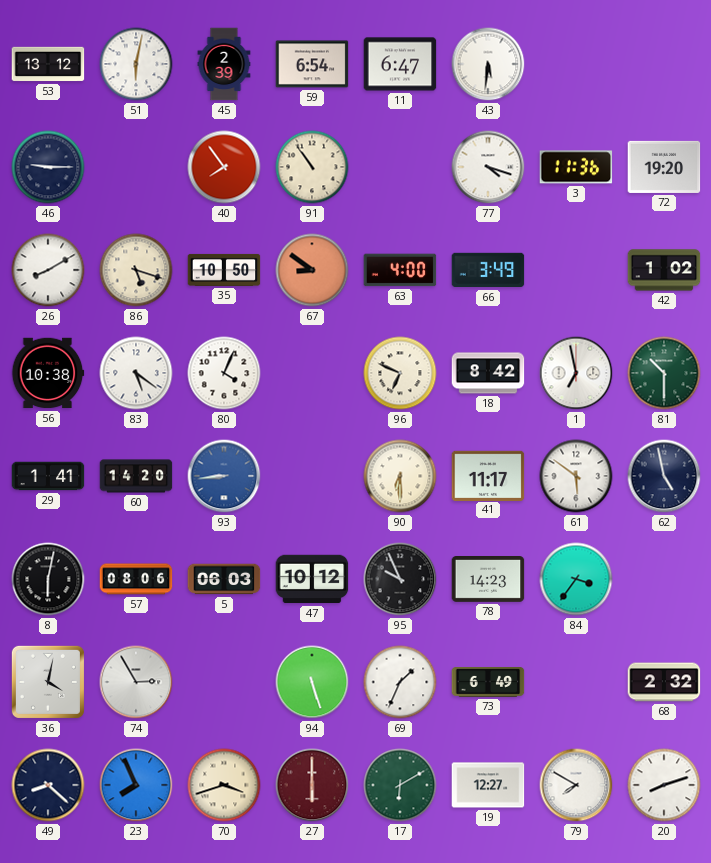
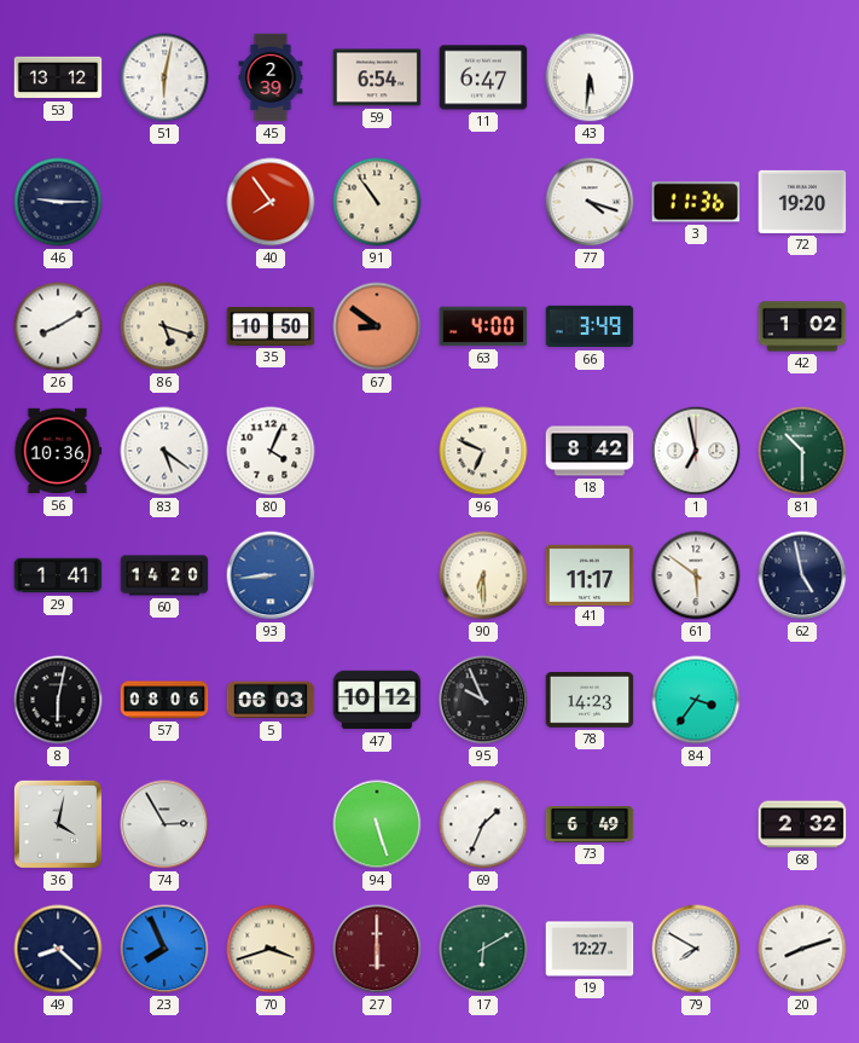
56: 10:38 -> 10:36 (58, 451)
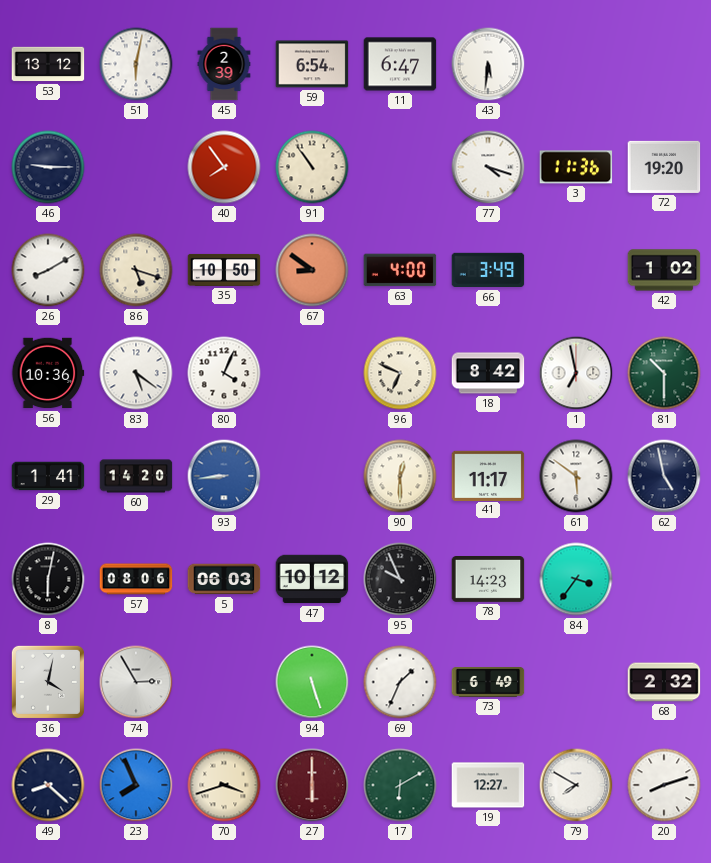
90: 6:30 -> 12:30 (400, 476)
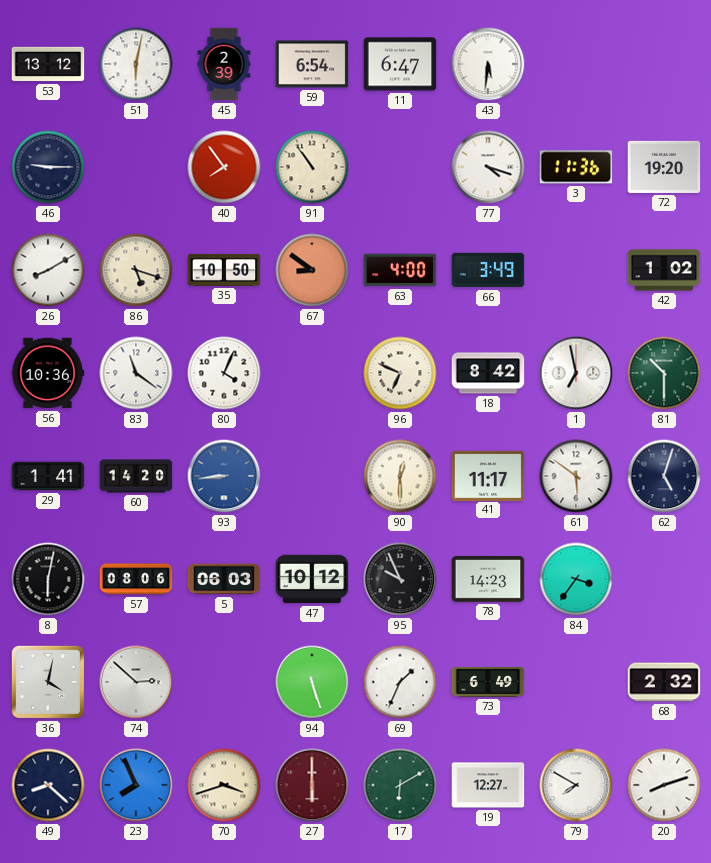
83: 5:21 -> 11:21 (136, 373)
62: 4:58 -> 5:03 (664, 476)
74: 2:55 -> 2:52 (136, 682)
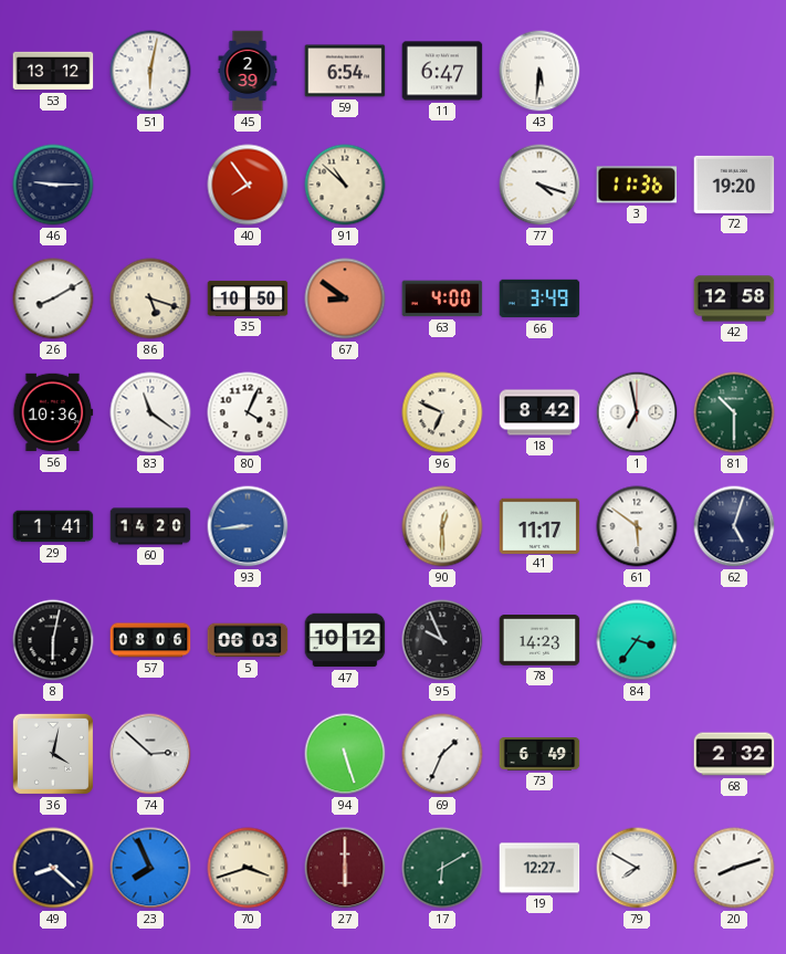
91: 10:54 -> 10:52 (345, 185)
42: 1:02 -> 12:58 (734, 298)
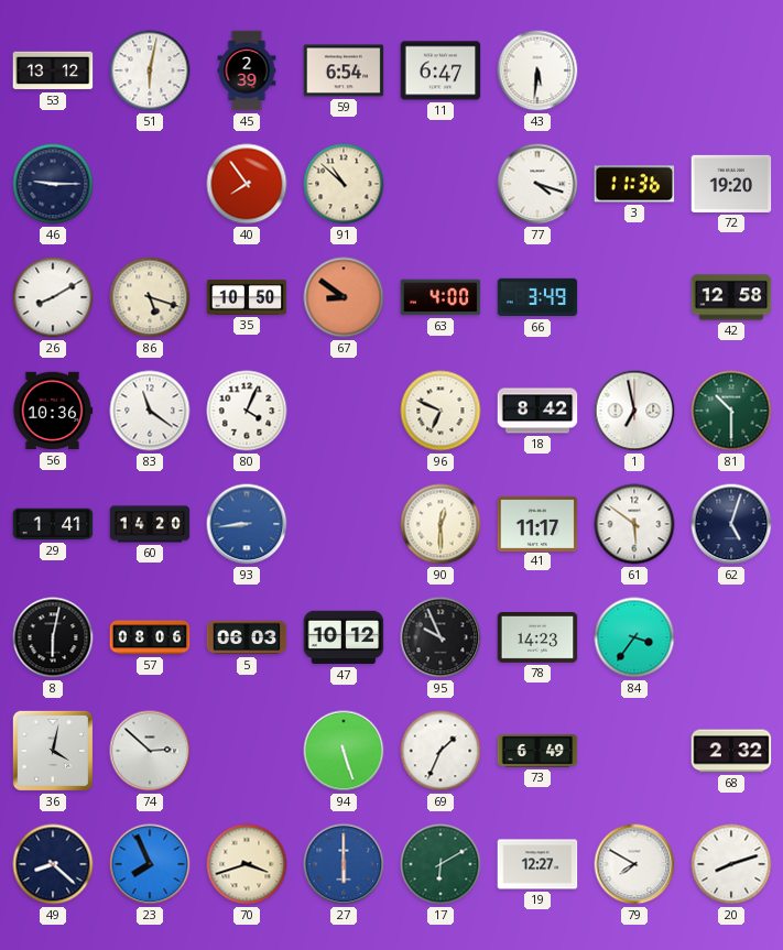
27 dial: burgundy -> blue (344, 864)
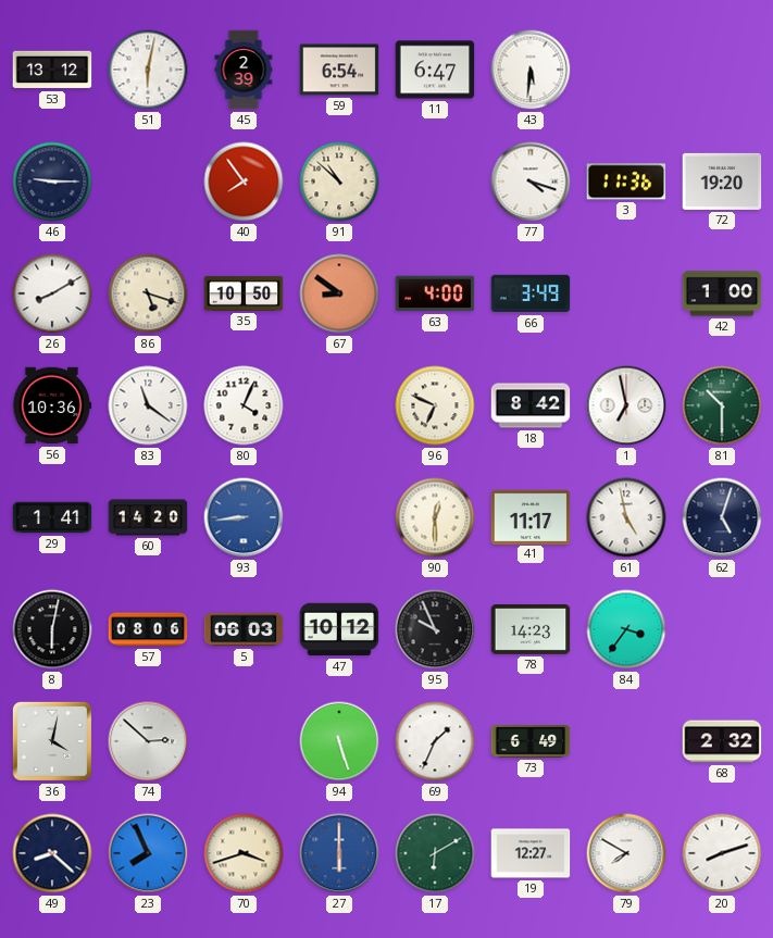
42: 12:58 -> 1:00 (722, 293)
61: 5:51 -> 4:58 (626, 517)
